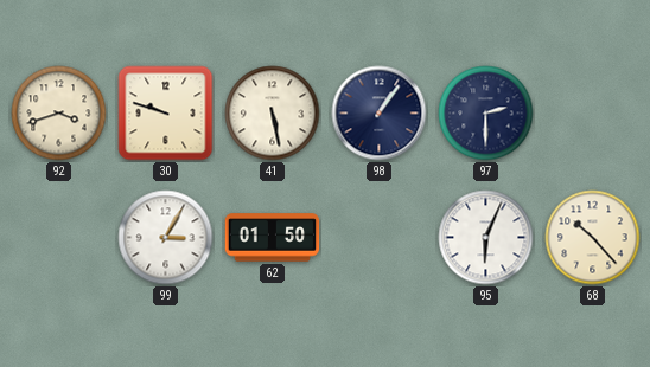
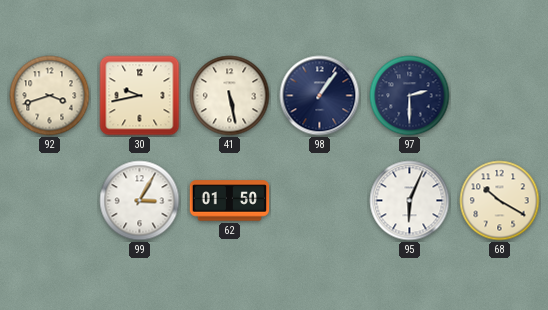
30: 9:48 -> 9:43 (140, 96)
68: 10:23 -> 10:20 (500, 201)
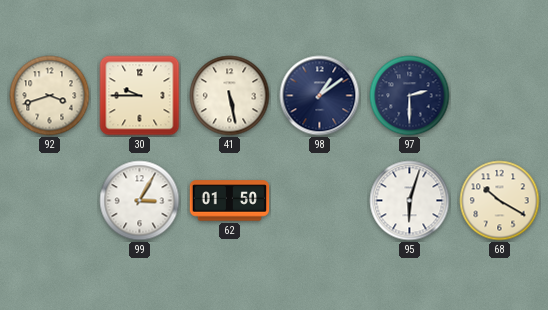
30: 9:43 -> 9:45 (140, 96)
98: 1:06 -> 1:09 (320, 96)
95: 6:04 -> 6:03 (410, 201)
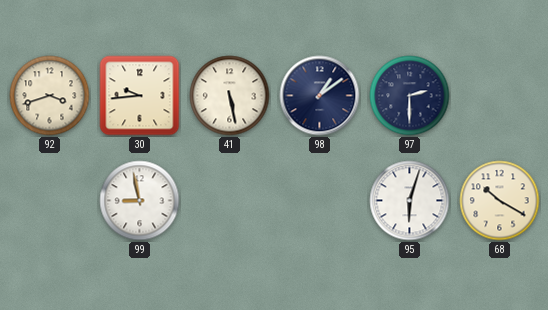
30: 9:45 -> 9:44 (140, 96)
99: 3:05 -> 8:58 (140, 201)
62: 01:50 -> none (230, 201)
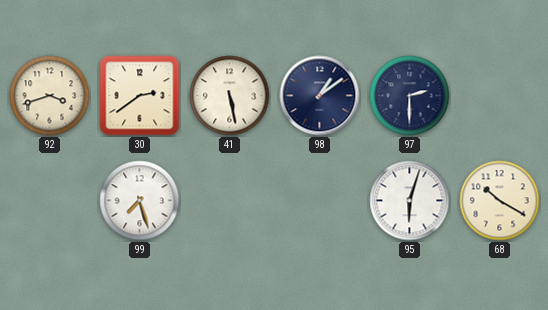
30: 9:44 -> 2:39 (140, 96)
99: 8:58 -> 7:27 (140, 201)
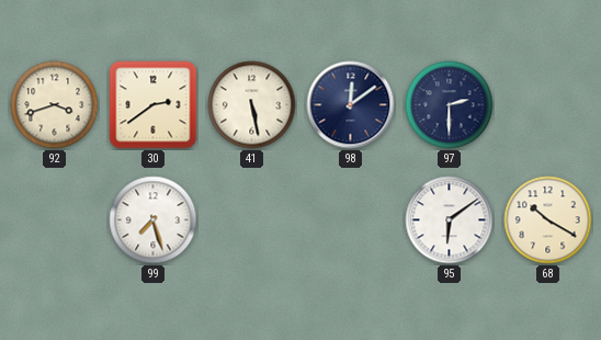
98: 1:09 -> 12:09 (351, 105)
95: 6:03 -> 6:09 (450, 220)
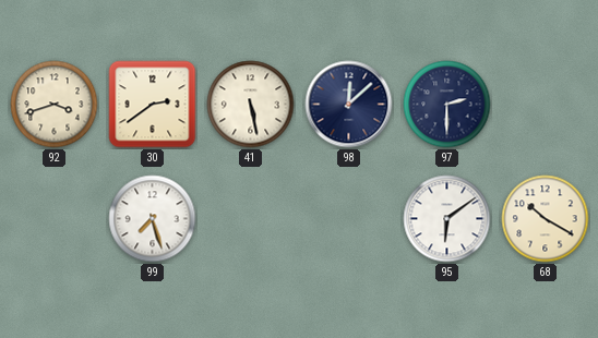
98: 12:09 -> 12:08 (349, 105)
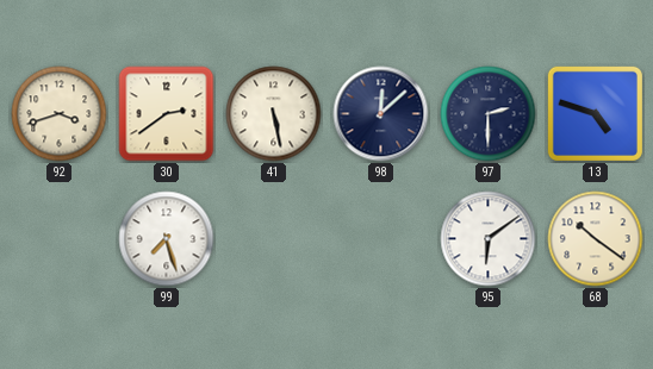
13: none -> 4:48 (595, 113)
68: 10:20 -> 10:21 (596, 239)
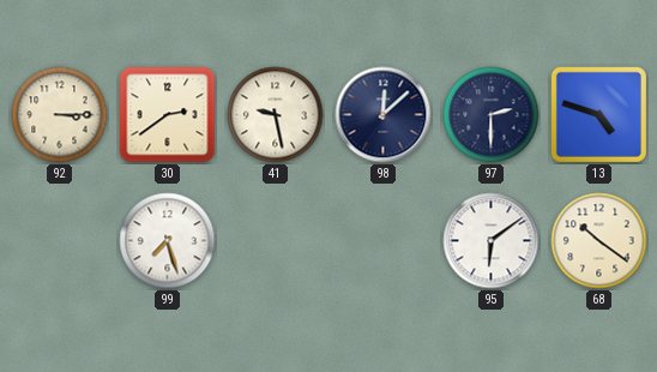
92: 3:42 -> 3:15 (60, 115)
41: 5:28 -> 9:28 (276, 115)
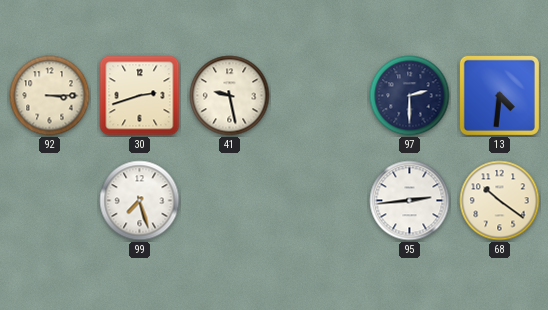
30: 2:39 -> 2:42 (140, 96)
98: 12:08 -> none (384, 115)
13: 4:48 -> 4:31 (499, 95)
95: 6:09 -> 2:44 (410, 201)
